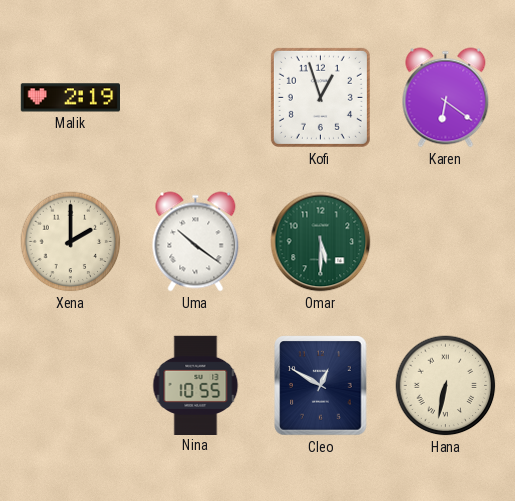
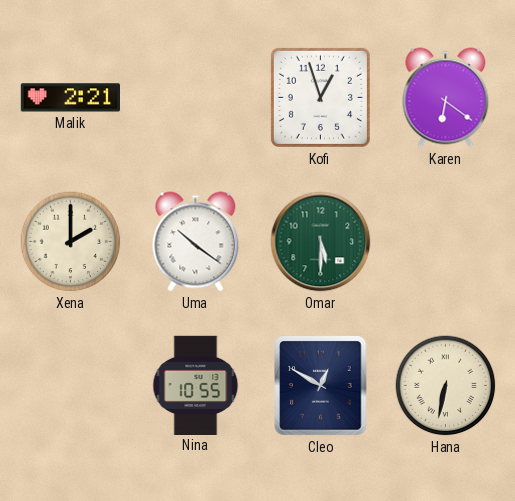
Malik: 2:19 -> 2:21 (70, 98)
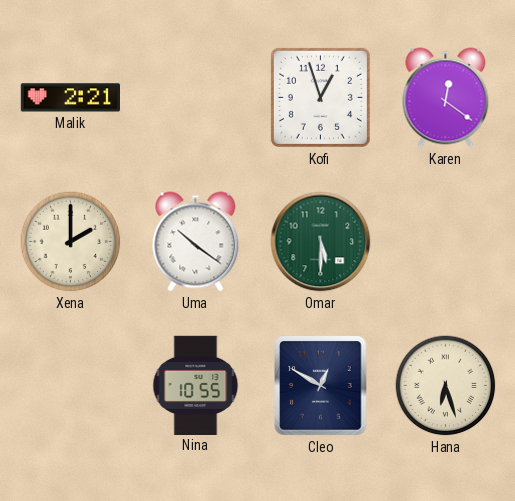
Karen: 6:21 -> 12:21 (446, 98)
Hana: 6:32 -> 6:27 (446, 386)
